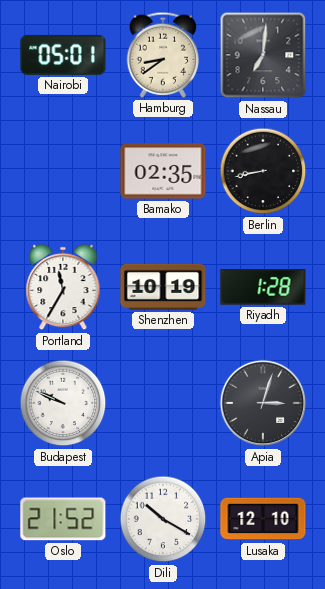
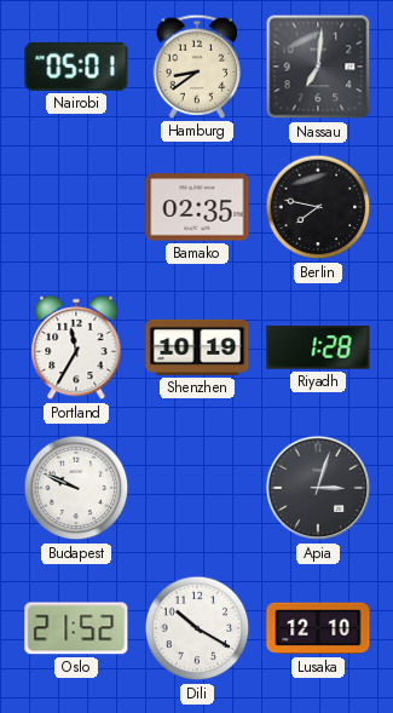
Berlin: 8:43 -> 7:47 (318, 207)
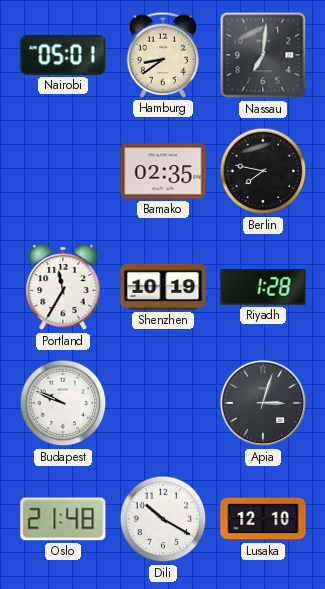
Oslo: 21:52 -> 21:48 (63, 519)
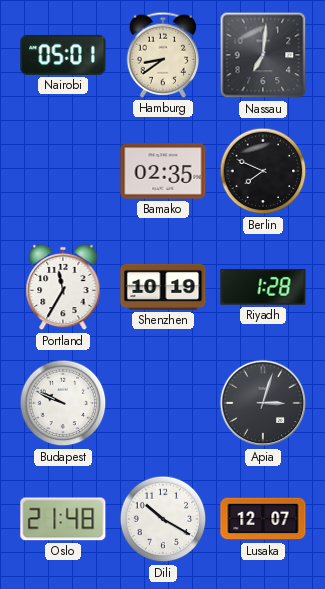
Berlin: 7:47 -> 7:49 (263, 171)
Lusaka: 12:10 -> 12:07 (263, 519)
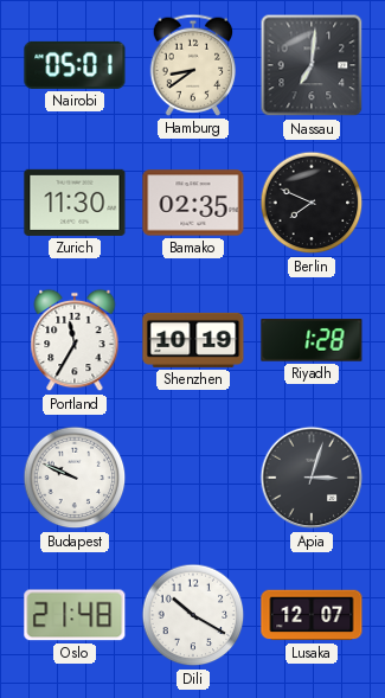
Zurich: none -> 11:30 (75, 203)
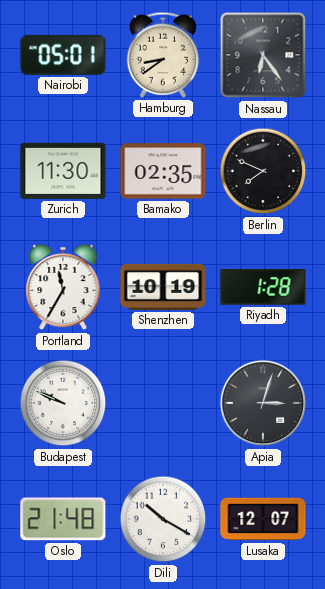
Nassau: 7:01 -> 6:24 (263, 55)
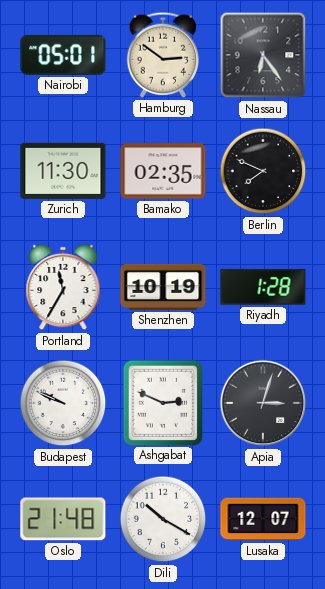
Hamburg: 8:39 -> 2:51 (163, 55)
Ashgabat: none -> 2:49 (162, 402)
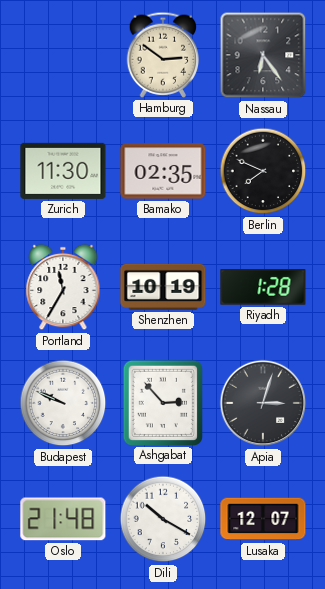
Nairobi: 05:01 -> none (63, 55)
Ashgabat: 2:49 -> 2:53 (162, 402)
